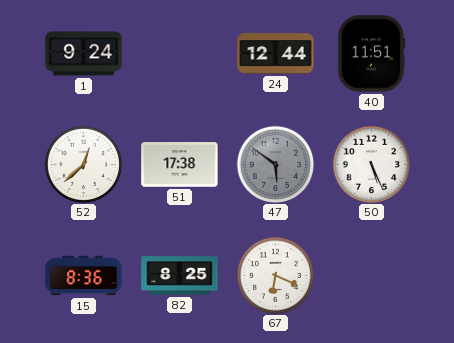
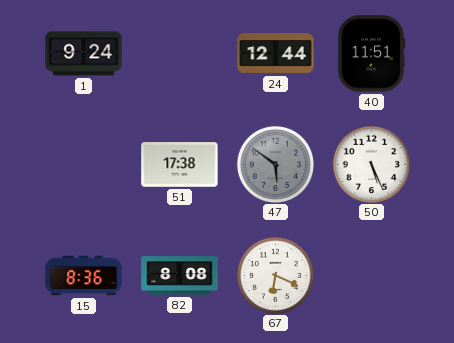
52: 12:38 -> none (83, 164)
82: 8:25 -> 8:08 (180, 276)
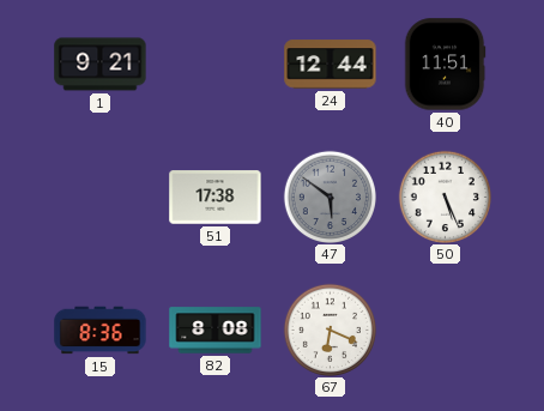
1: 9:24 -> 9:21 (101, 65)
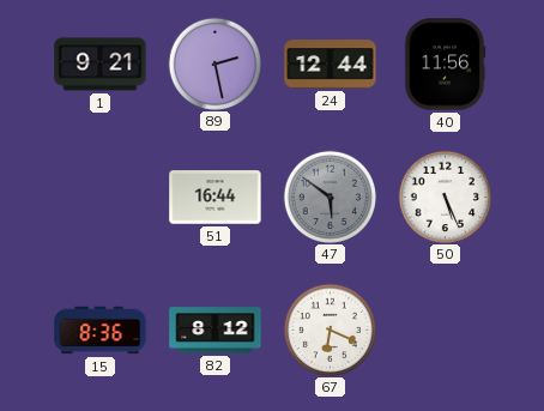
89: none -> 2:28 (214, 64)
40: 11:51 -> 11:56 (445, 65)
51: 17:38 -> 16:44 (216, 198)
82: 8:08 -> 8:12 (216, 331)
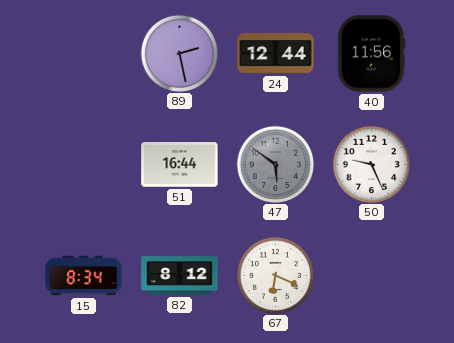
1: 9:21 -> none (101, 65)
50: 5:26 -> 9:26 (371, 164)
15: 8:36 -> 8:34 (84, 276)
